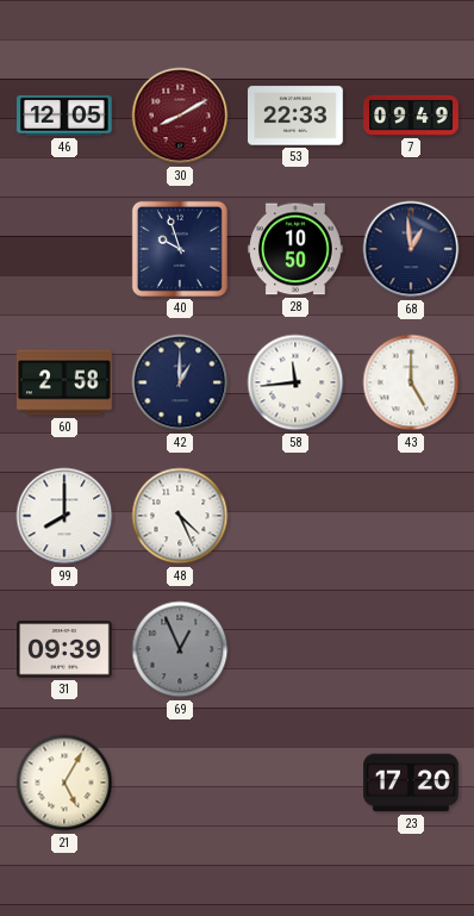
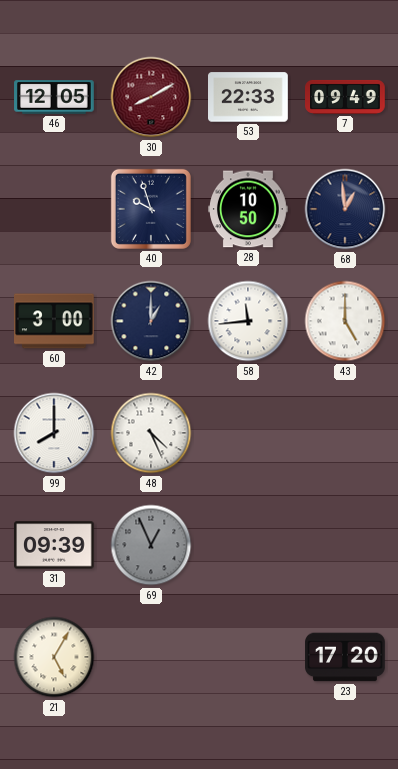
60: 2:58 -> 3:00 (55, 321)
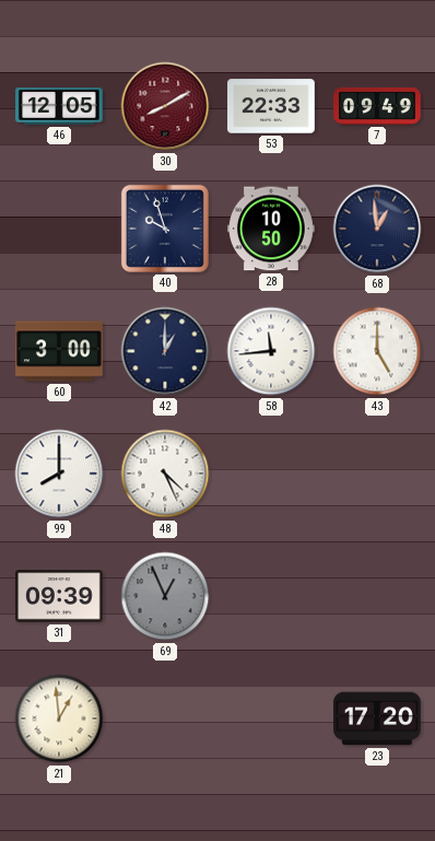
21: 5:05 -> 12:59 (59, 719)
